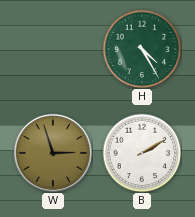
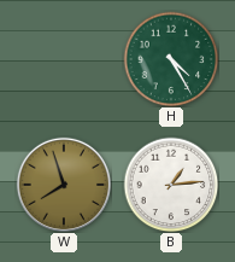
W: 2:57 -> 7:57 (63, 184)
B: 2:10 -> 1:14 (171, 185)
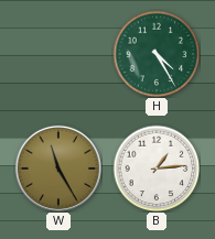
W: 7:57 -> 11:25 (57, 167)
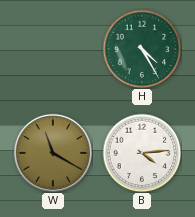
W: 11:25 -> 11:20 (52, 152)
B: 1:14 -> 4:14 (142, 153)
